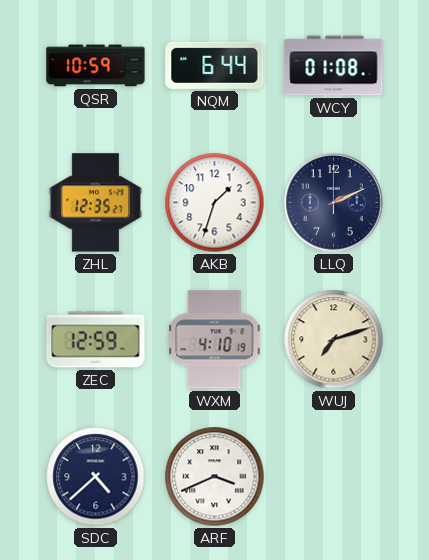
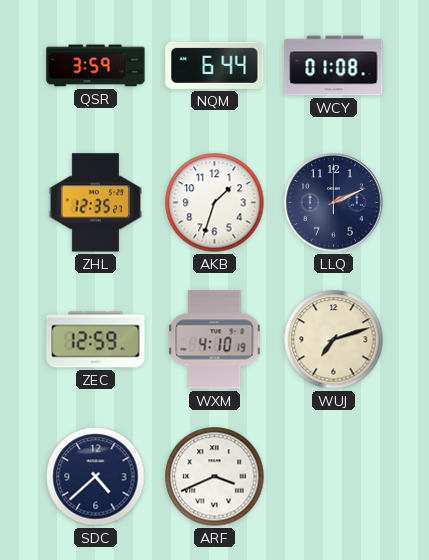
QSR: 10:59 -> 3:59 (96, 66)
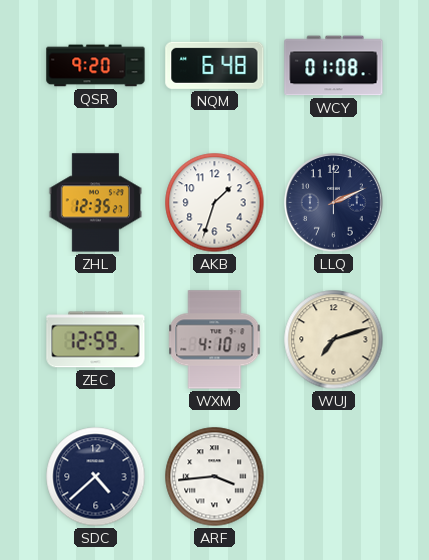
QSR: 3:59 -> 9:20 (96, 66)
NQM: 6:44 -> 6:48 (215, 65)
ARF: 3:41 -> 3:44 (215, 477)
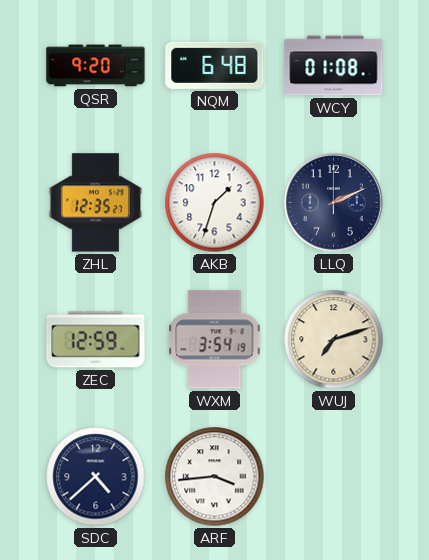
WXM: 4:10 -> 3:54 (215, 340)
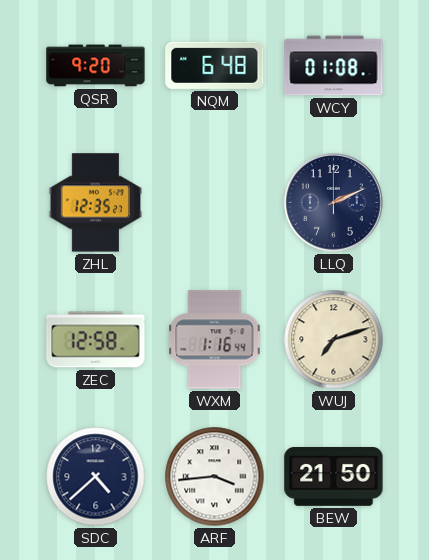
AKB: 1:33 -> none (215, 203)
ZEC: 12:59 -> 12:58 (96, 340)
WXM: 3:54 -> 1:16 (215, 340)
BEW: none -> 21:50 (334, 477)
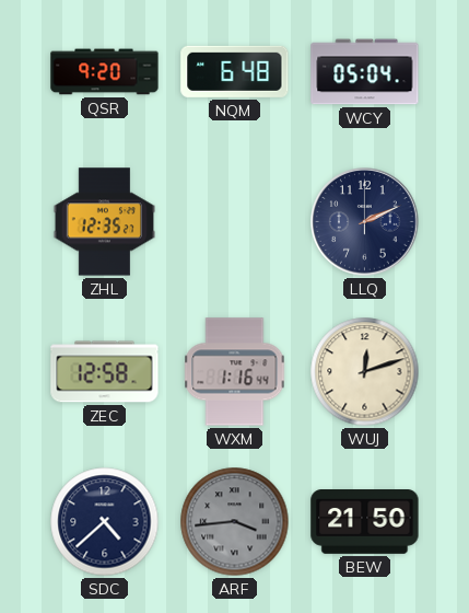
WCY: 01:08 -> 05:04 (365, 72)
WUJ: 7:12 -> 12:12 (365, 372)
ARF dial: white -> grey (235, 522)
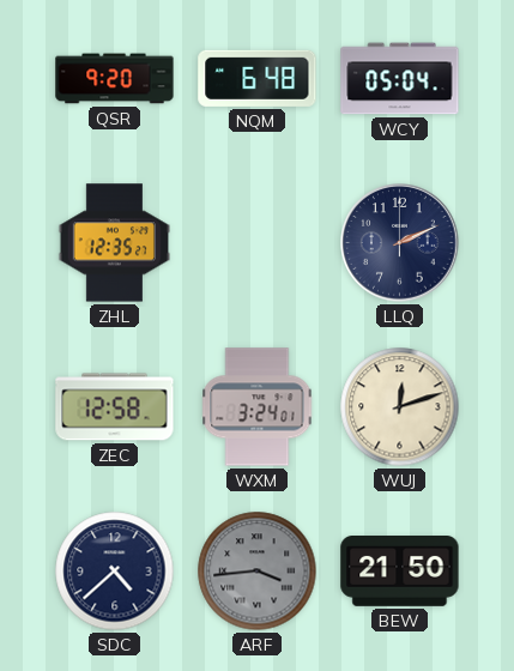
WXM: 1:16 -> 3:24 (258, 407)
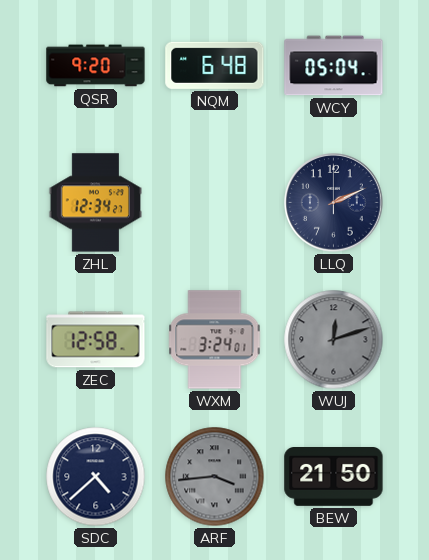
ZHL: 12:35 -> 12:34 (95, 203)
WUJ dial: cream -> grey (334, 340)
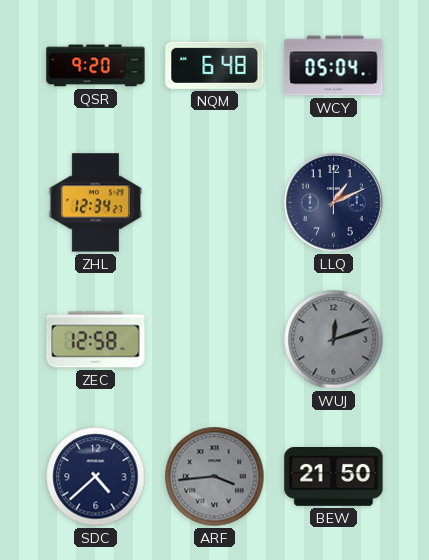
LLQ: 2:11 -> 1:11 (334, 203)
WXM: 3:24 -> none (215, 340)
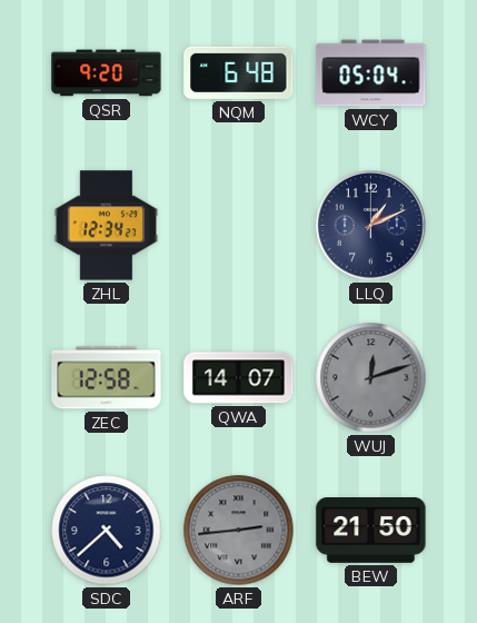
QWA: none -> 14:07 (239, 378)
ARF: 3:44 -> 2:44 (239, 531)
